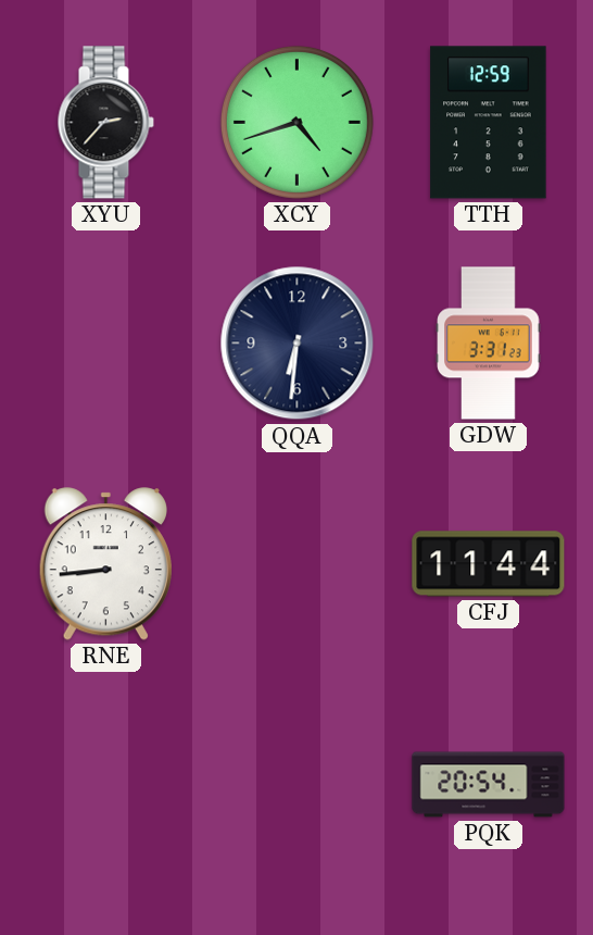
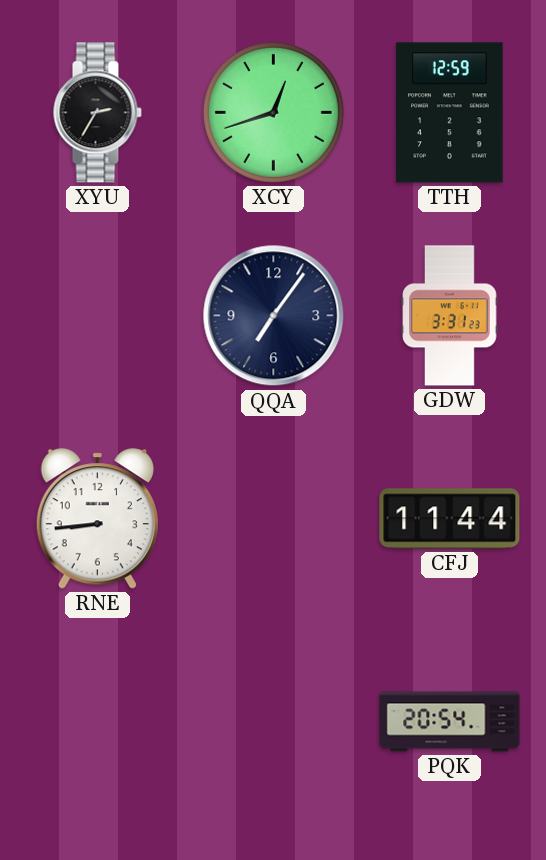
XYU: 2:37 -> 2:35 (97, 113)
XCY: 4:42 -> 12:42 (273, 112)
QQA: 6:31 -> 7:06 (274, 316)
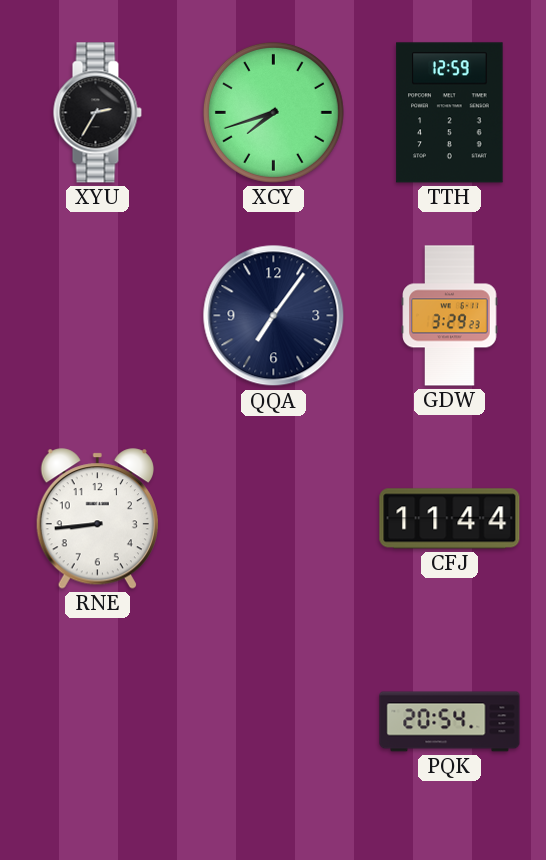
XCY: 12:42 -> 7:42 (273, 112)
GDW: 3:31 -> 3:29 (450, 316)
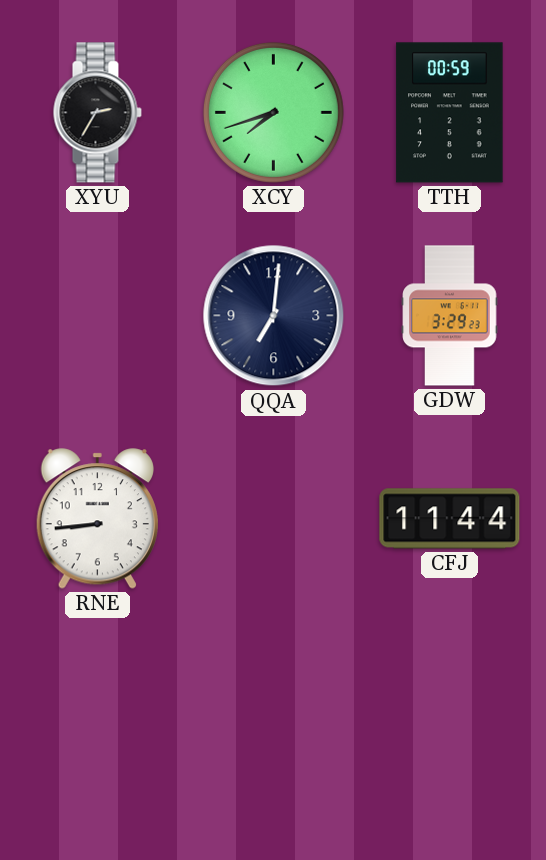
TTH: 12:59 -> 00:59 (450, 113)
QQA: 7:06 -> 7:01 (274, 316)
PQK: 20:54 -> none (450, 722)
